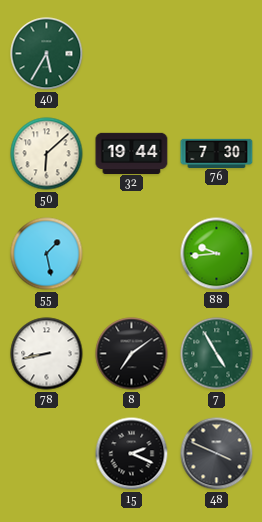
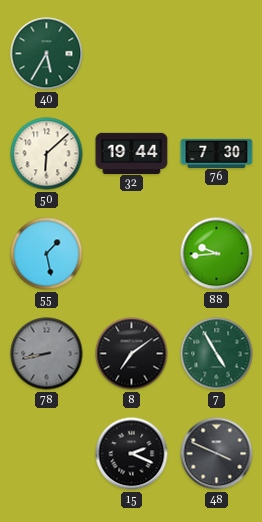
78 dial: white -> grey (47, 354)
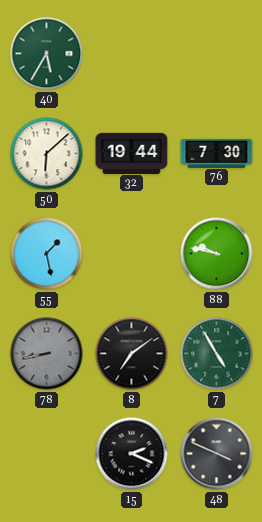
88: 9:44 -> 9:47 (217, 254)
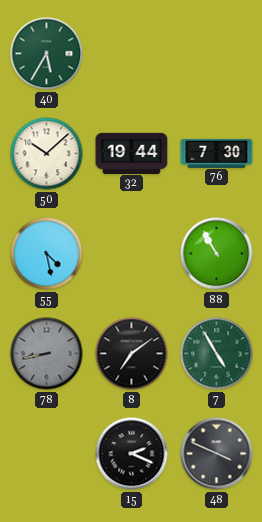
50: 6:08 -> 10:08 (47, 154)
55: 1:28 -> 4:28 (47, 254)
88: 9:47 -> 10:55 (217, 254)
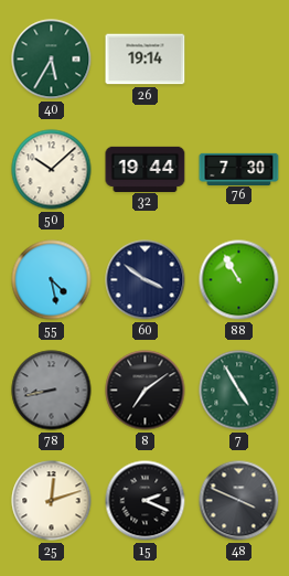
26: none -> 19:14 (146, 60)
60: none -> 3:51 (146, 280)
25: none -> 12:12 (52, 501)
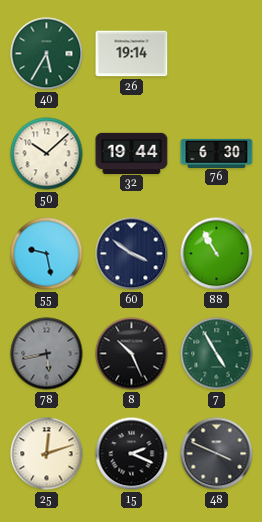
76: 7:30 -> 6:30 (217, 153)
55: 4:28 -> 9:28 (47, 254)
78: 8:43 -> 5:43 (47, 354)
8: 7:09 -> 10:26 (132, 354)
